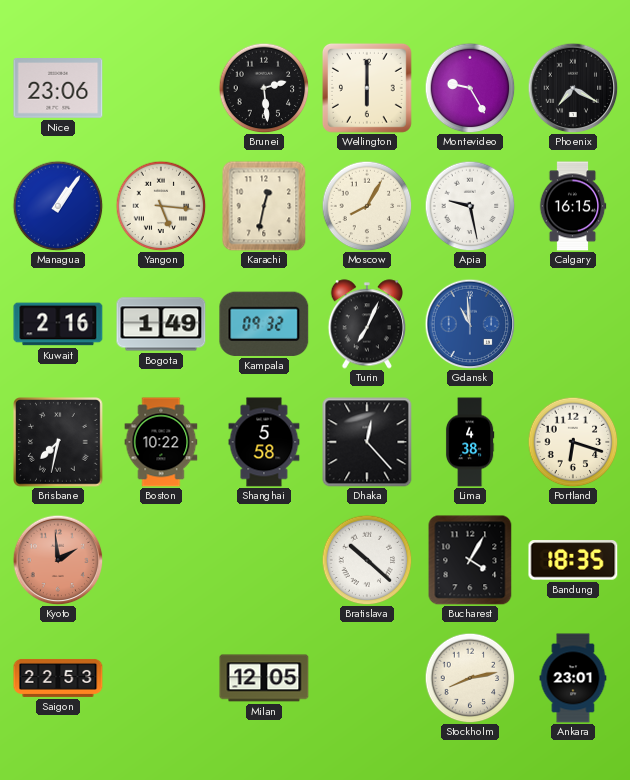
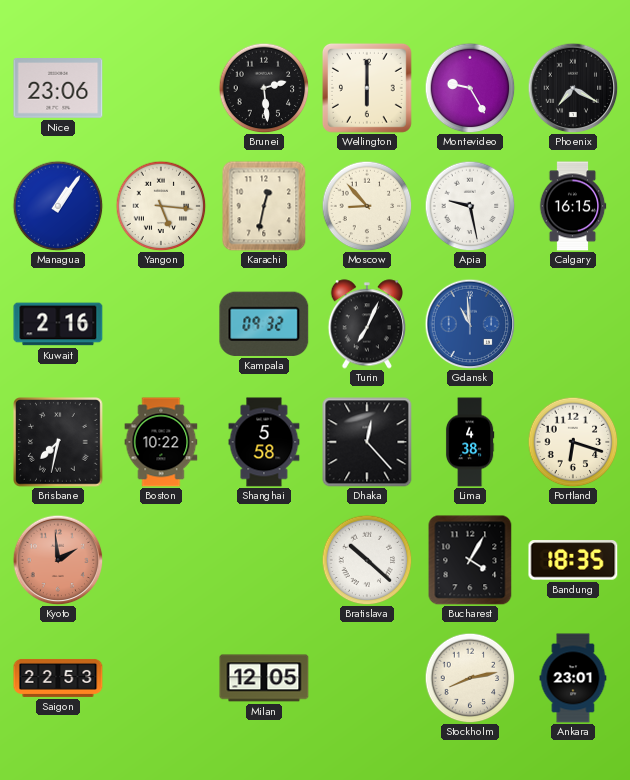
Moscow: 8:05 -> 8:53 (367, 206)
Bogota: 1:49 -> none (161, 324)
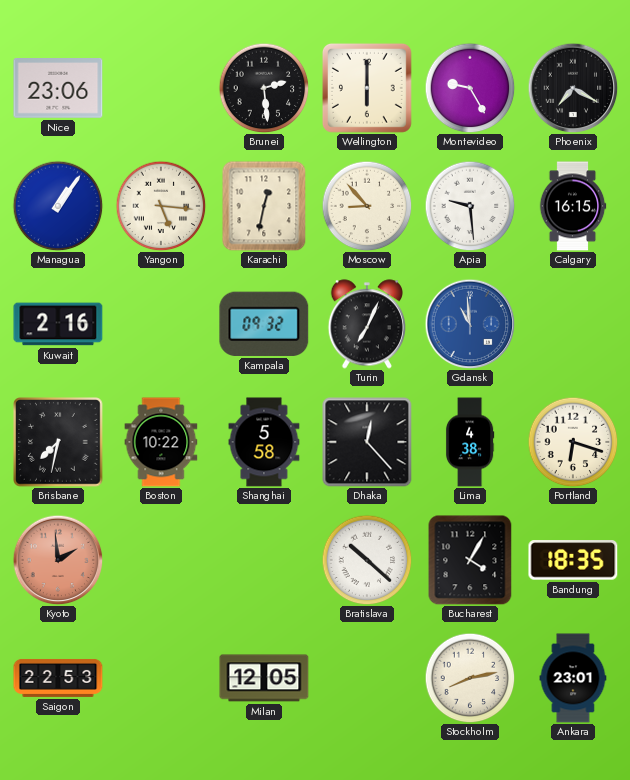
Apia: 9:28 -> 9:29 (470, 206)
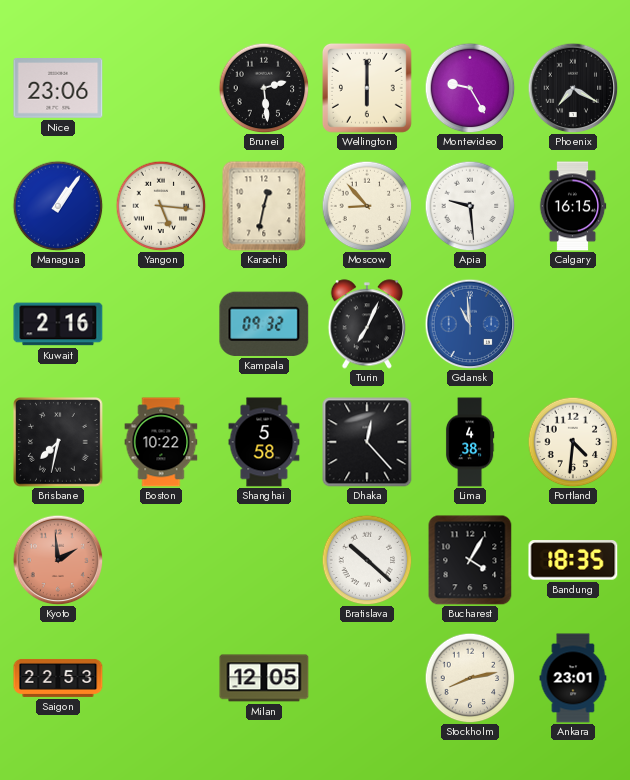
Portland: 6:18 -> 4:31 (573, 442)
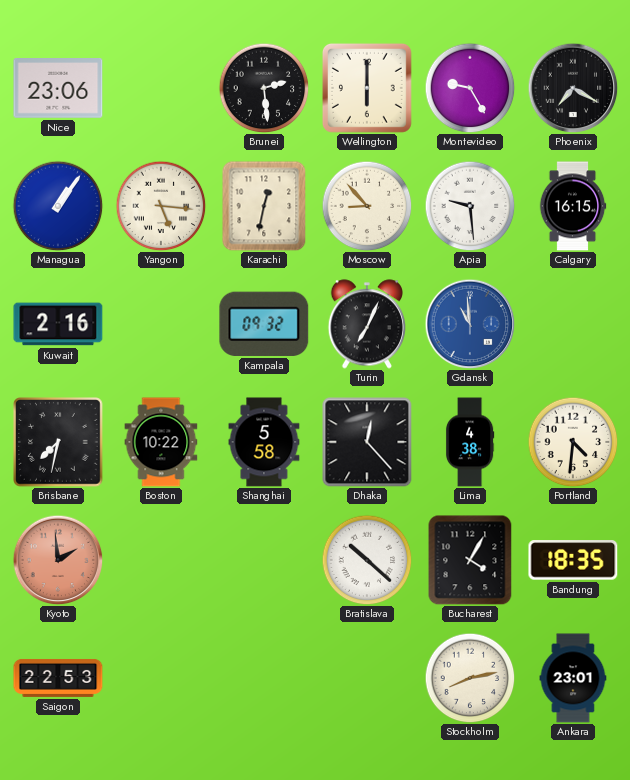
Milan: 12:05 -> none (264, 678)
